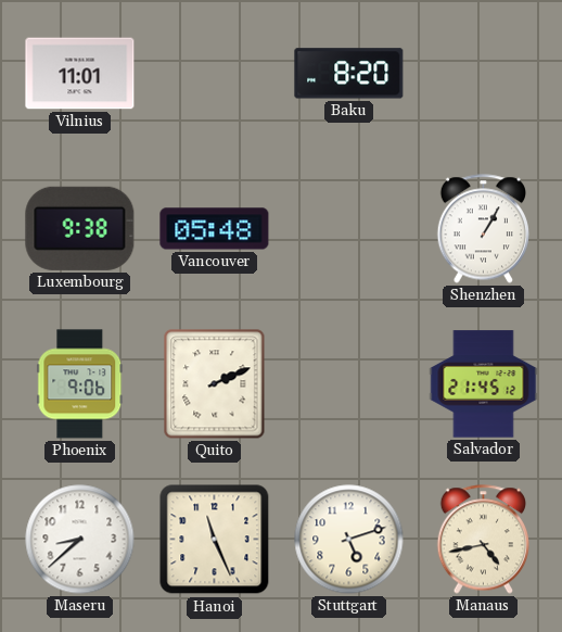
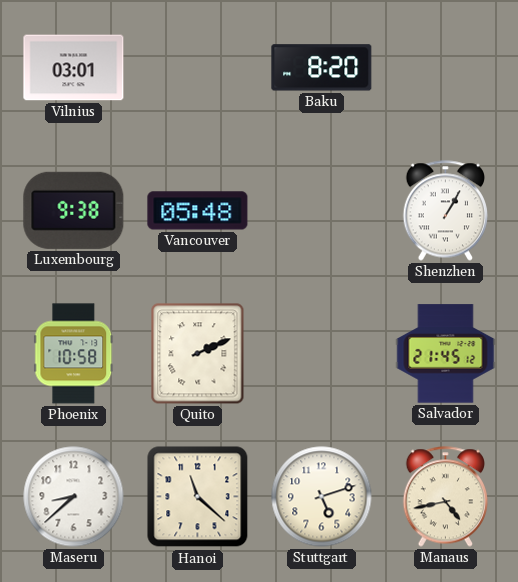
Vilnius: 11:01 -> 03:01 (74, 68)
Phoenix: 9:06 -> 10:58 (74, 354)
Hanoi: 11:26 -> 11:22 (198, 497)
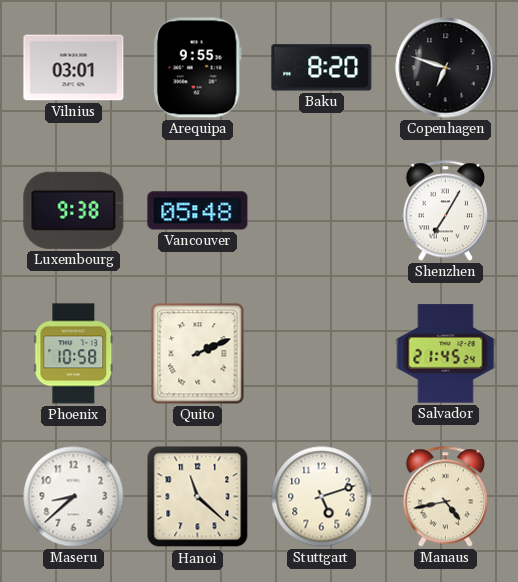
Arequipa: none -> 9:55 (197, 68)
Copenhagen: none -> 6:48 (446, 68)
Shenzhen: 1:05 -> 7:05 (445, 211)
Salvador: 21:45:12 -> 21:45:24 (446, 354)
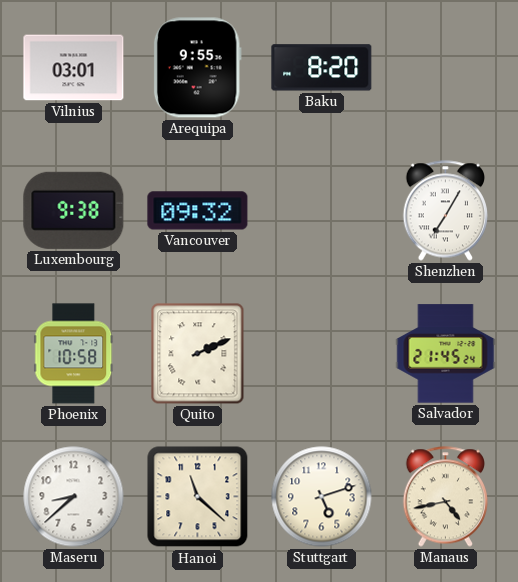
Copenhagen: 6:48 -> none (446, 68)
Vancouver: 05:48 -> 09:32 (198, 211)
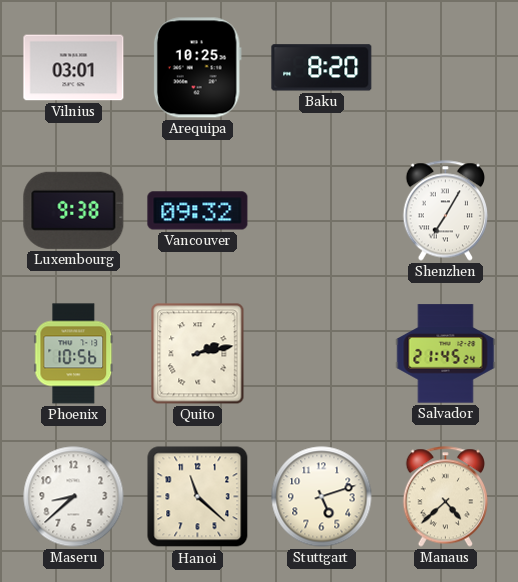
Arequipa: 9:55 -> 10:25 (197, 68)
Phoenix: 10:58 -> 10:56 (74, 354)
Quito: 2:11 -> 2:13 (198, 354)
Manaus: 4:43 -> 4:38 (445, 497)
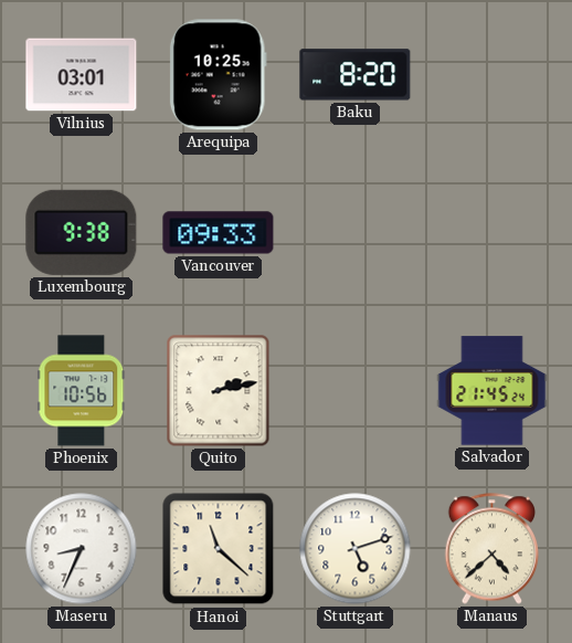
Vancouver: 09:32 -> 09:33 (219, 233)
Shenzhen: 7:05 -> none (445, 211)
Maseru: 8:38 -> 8:34 (82, 549)
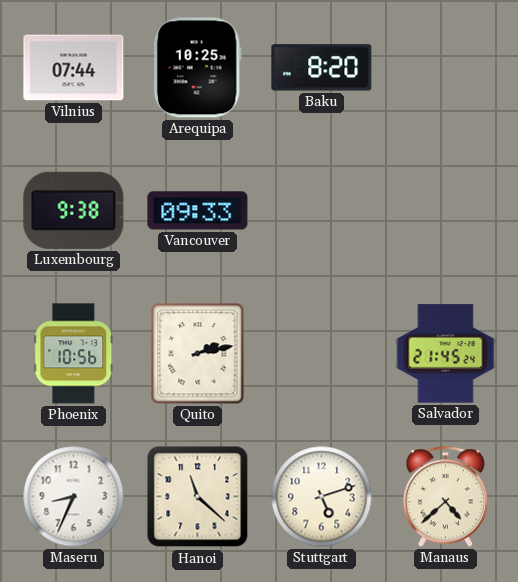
Vilnius: 03:01 -> 07:44 (74, 68)
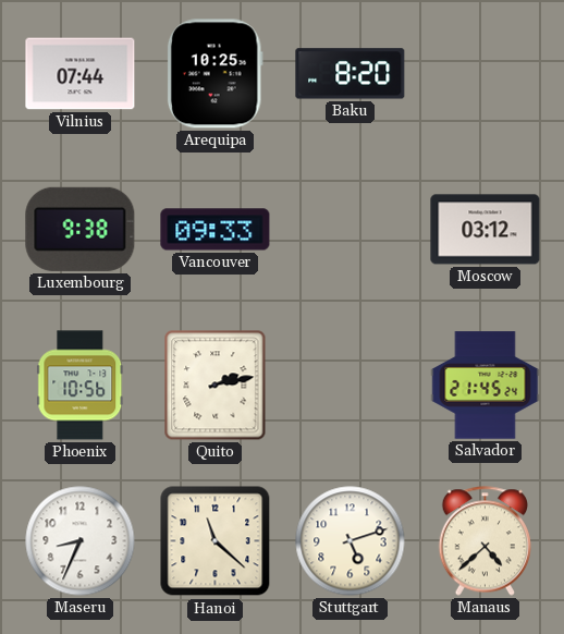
Moscow: none -> 03:12 (486, 230)
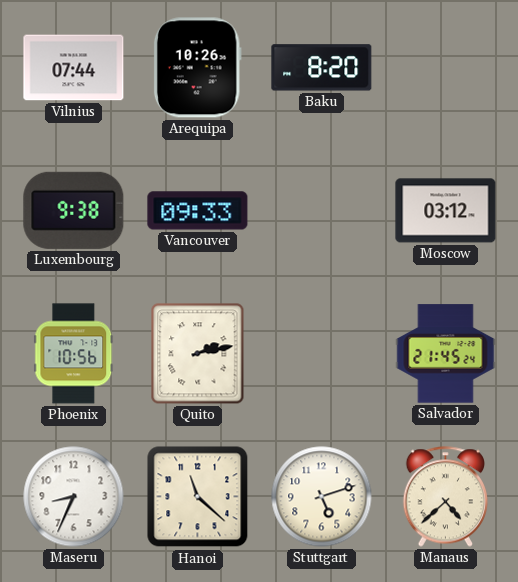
Arequipa: 10:25 -> 10:26 (197, 68)
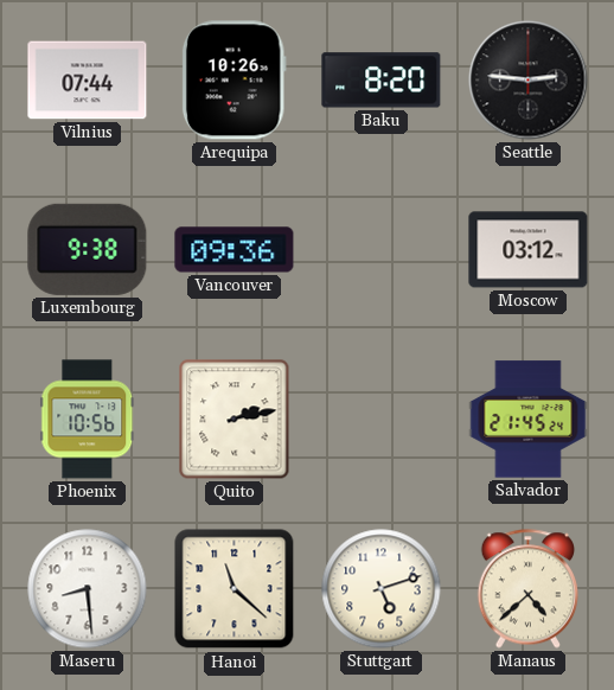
Seattle: none -> 2:46 (529, 81)
Vancouver: 09:33 -> 09:36 (235, 250)
Maseru: 8:34 -> 8:29 (88, 589)
